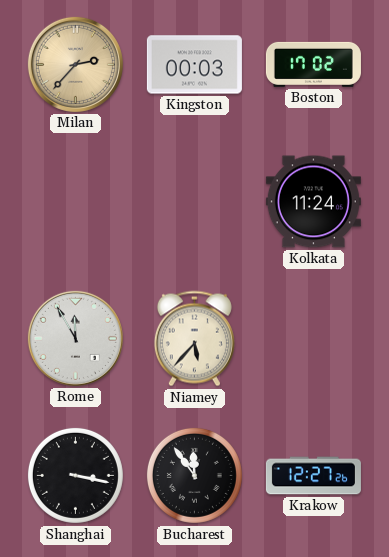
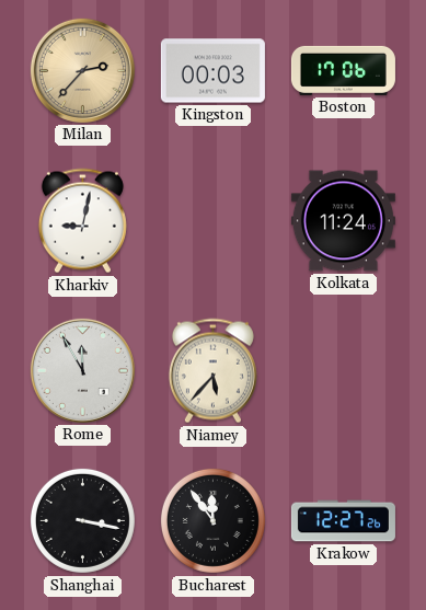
Boston: 17:02 -> 17:06 (343, 70)
Kharkiv: none -> 9:02 (82, 221)
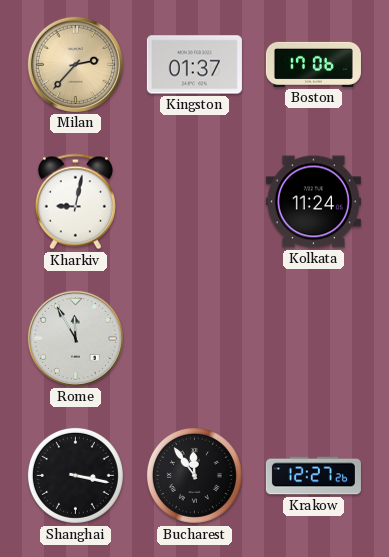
Kingston: 00:03 -> 01:37 (194, 65)
Niamey: 5:37 -> none (212, 371)
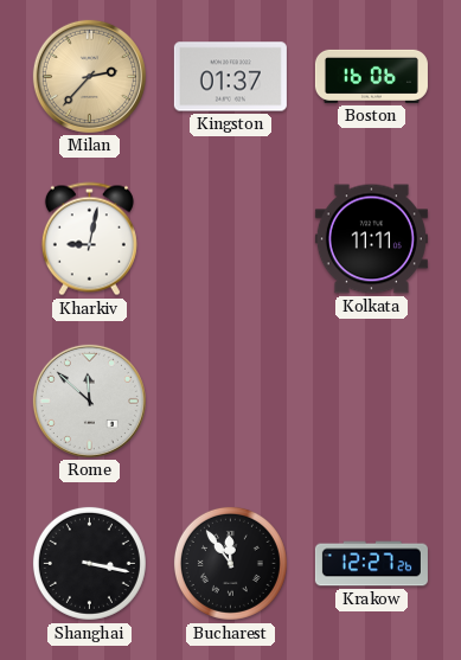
Boston: 17:06 -> 16:06 (371, 76)
Kolkata: 11:24 -> 11:11 (371, 239)
Rome: 11:55 -> 11:52 (89, 401)
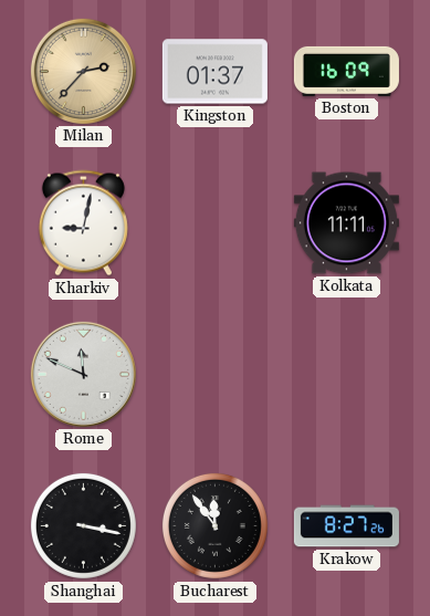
Boston: 16:06 -> 16:09 (346, 71)
Rome: 11:52 -> 11:49 (83, 374)
Krakow: 12:27 -> 8:27 (346, 526)
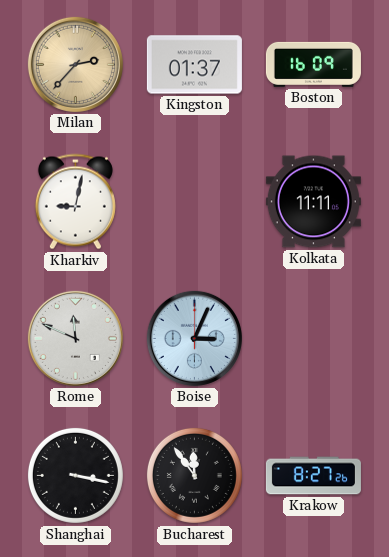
Boise: none -> 3:04 (194, 338)
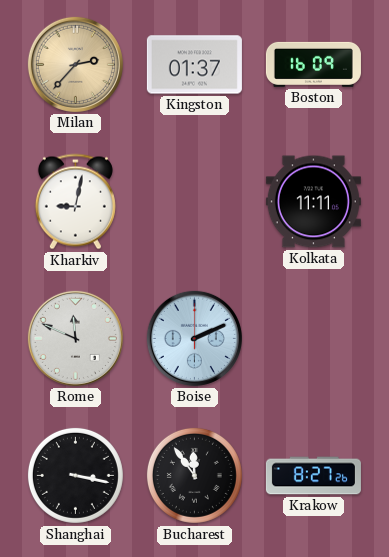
Boise: 3:04 -> 2:11 (194, 338)
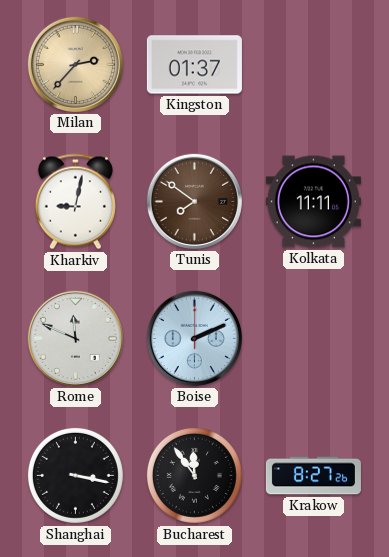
Boston: 16:09 -> none (313, 64)
Tunis: none -> 7:51 (194, 201)
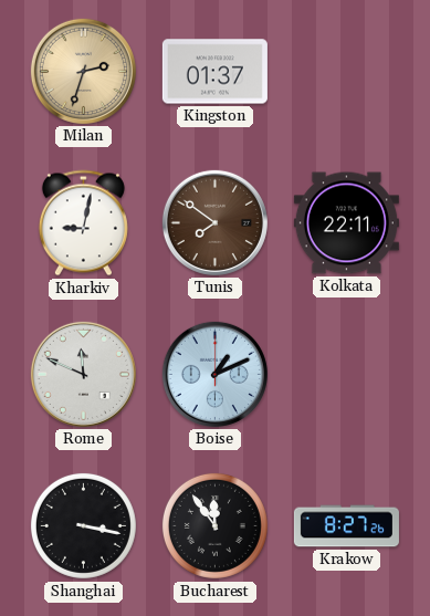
Milan: 2:37 -> 2:33 (83, 71)
Kolkata: 11:11 -> 22:11 (346, 223)
Boise: 2:11 -> 1:11 (214, 374)
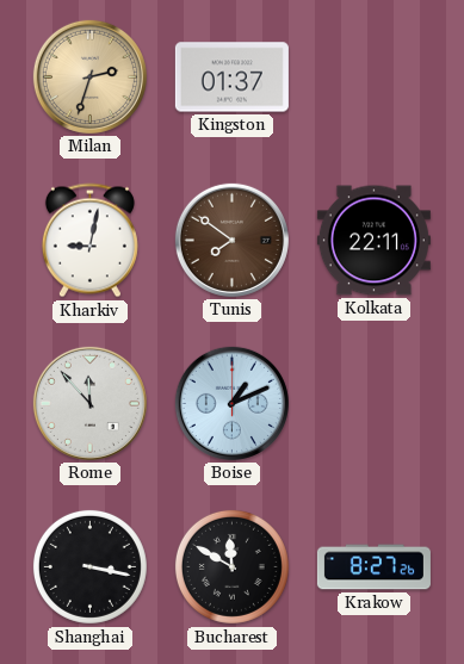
Rome: 11:49 -> 11:53 (89, 403)
Bucharest: 11:54 -> 11:50 (231, 566)
